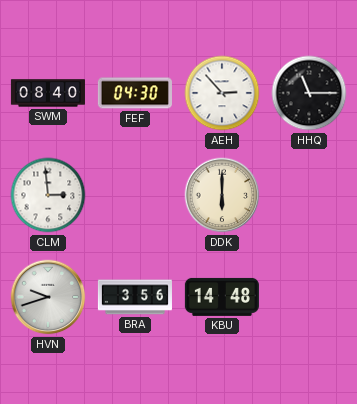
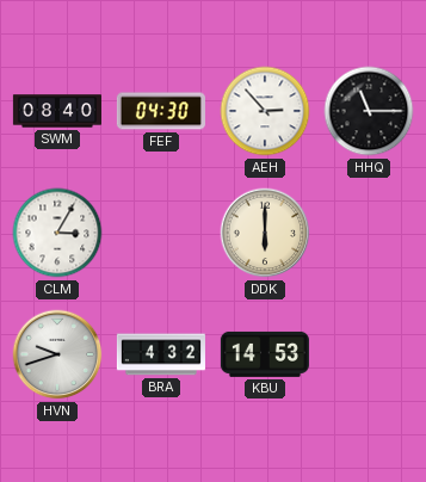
CLM: 2:59 -> 3:05 (57, 233)
BRA: 3:56 -> 4:32 (161, 354)
KBU: 14:48 -> 14:53 (265, 354)
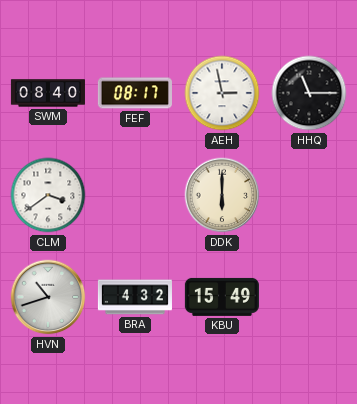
FEF: 04:30 -> 08:17 (135, 93)
AEH: 2:53 -> 2:58 (222, 93)
CLM: 3:05 -> 3:39 (48, 195)
HVN: 9:42 -> 10:42 (48, 297)
KBU: 14:53 -> 15:49 (222, 297)
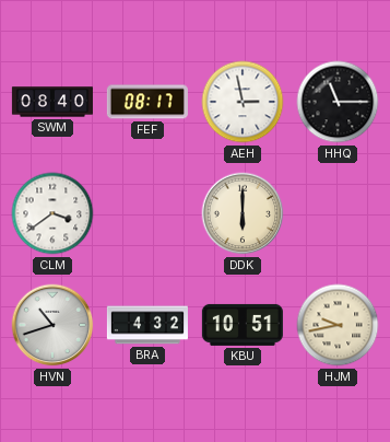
KBU: 15:49 -> 10:51 (243, 325)
HJM: none -> 9:43 (338, 325)
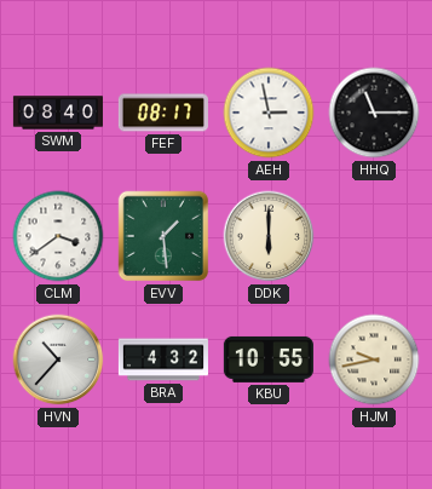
EVV: none -> 1:29 (163, 236)
HVN: 10:42 -> 10:37 (58, 359)
KBU: 10:51 -> 10:55 (269, 359)
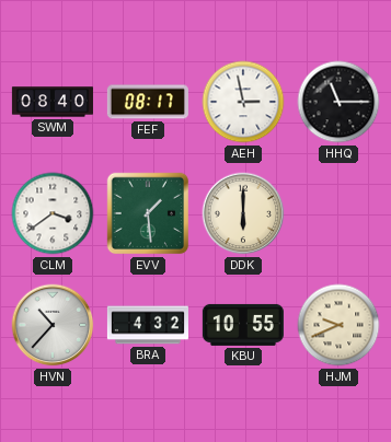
HJM: 9:43 -> 9:41 (338, 325)
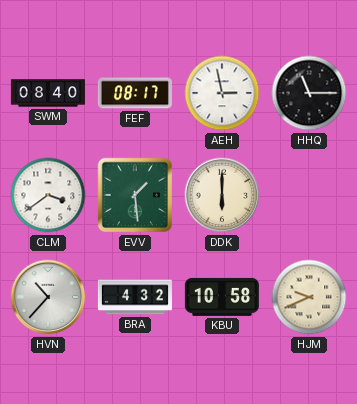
KBU: 10:55 -> 10:58 (222, 297)
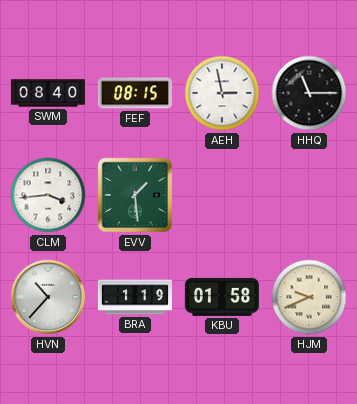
FEF: 08:17 -> 08:15 (135, 93)
CLM: 3:39 -> 3:44 (48, 195)
DDK: 6:00 -> none (222, 195)
BRA: 4:32 -> 1:19 (135, 297)
KBU: 10:58 -> 01:58 (222, 297)
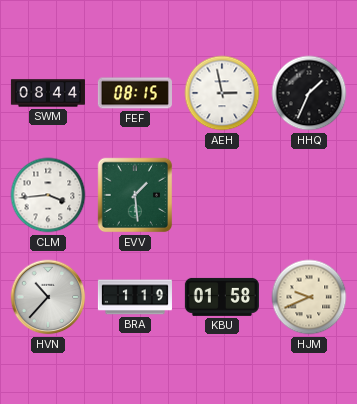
SWM: 08:40 -> 08:44 (48, 93)
HHQ: 11:15 -> 1:34 (309, 93)
